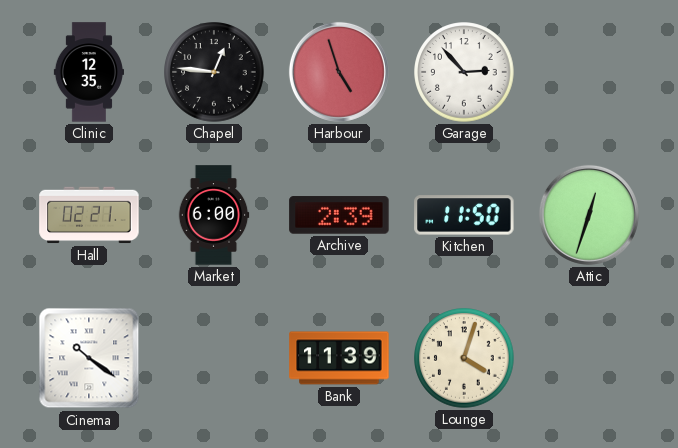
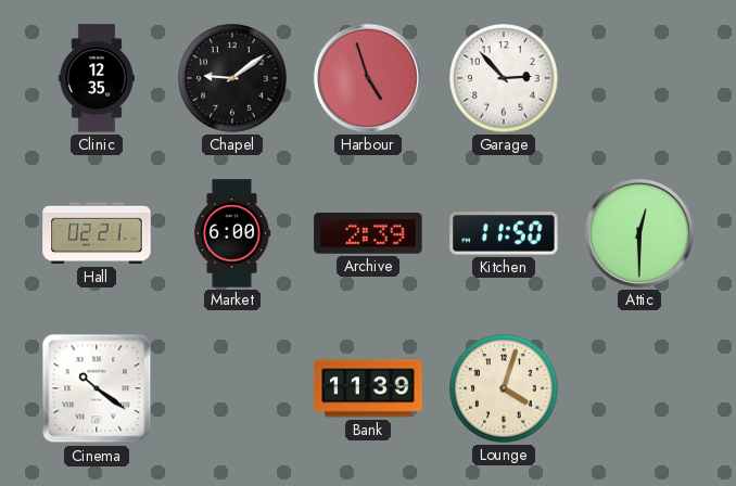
Chapel: 12:46 -> 9:09 (232, 78)
Attic: 12:33 -> 12:30 (639, 233)
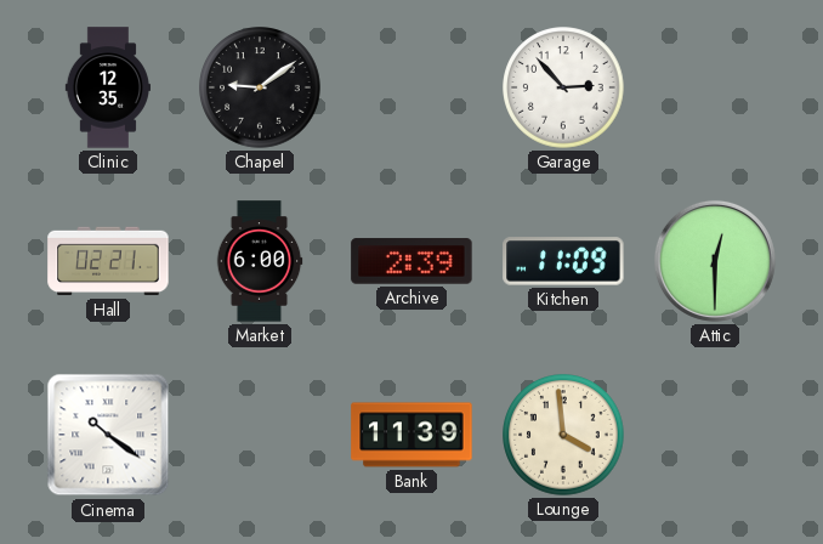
Harbour: 4:57 -> none (368, 78)
Kitchen: 11:50 -> 11:09 (563, 261)
Lounge: 4:03 -> 3:59 (563, 435)
